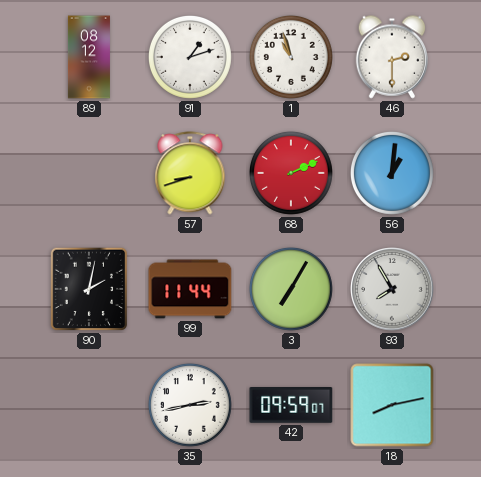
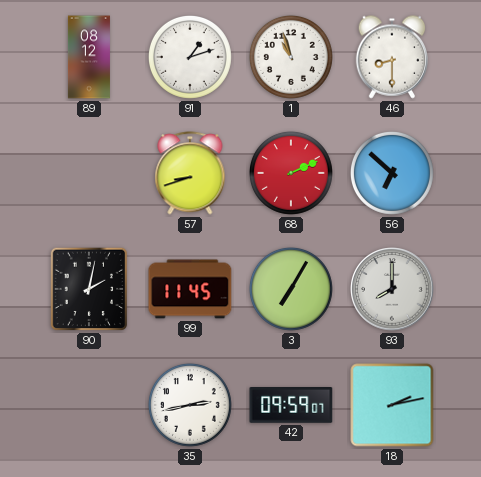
46: 2:30 -> 8:30 (392, 57)
56: 1:01 -> 6:52 (392, 173)
99: 11:44 -> 11:45 (190, 289)
93: 7:55 -> 8:00 (392, 289)
18: 8:13 -> 2:13 (392, 405)
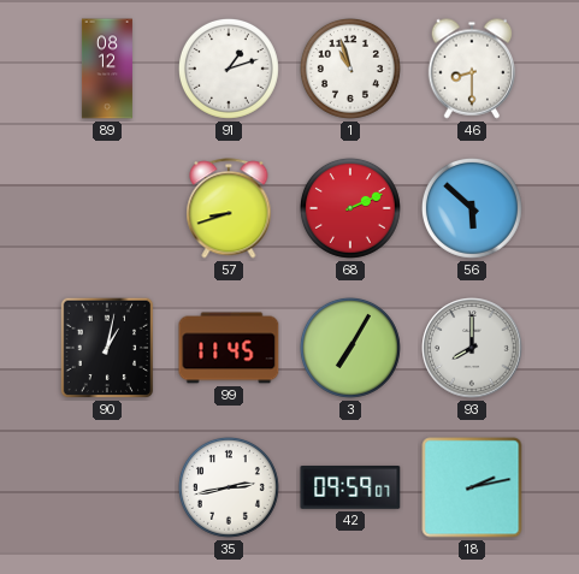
56: 6:52 -> 5:52 (472, 208)
90: 2:02 -> 1:02 (107, 348)
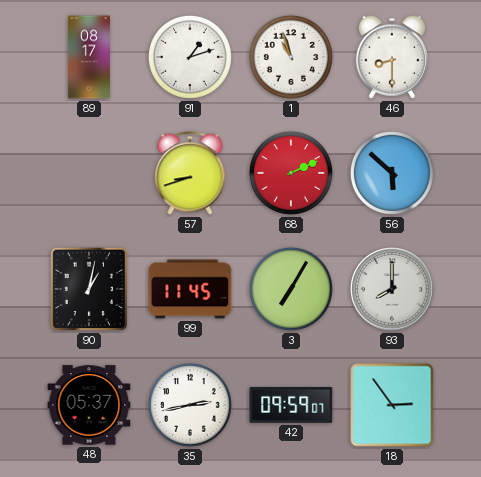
89: 08:12 -> 08:17 (89, 57)
48: none -> 05:37 (89, 405)
18: 2:13 -> 2:54 (392, 405)
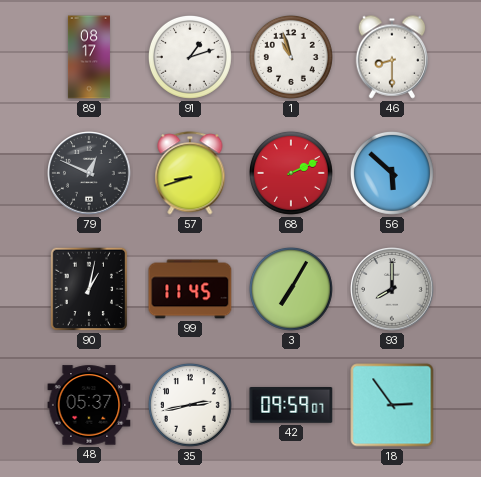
79: none -> 12:49 (89, 173)
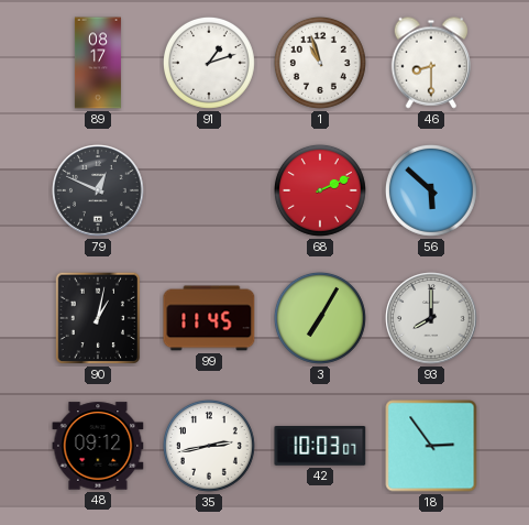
57: 8:42 -> none (190, 173)
48: 05:37 -> 09:12 (98, 446)
42: 09:59 -> 10:03 (320, 447)
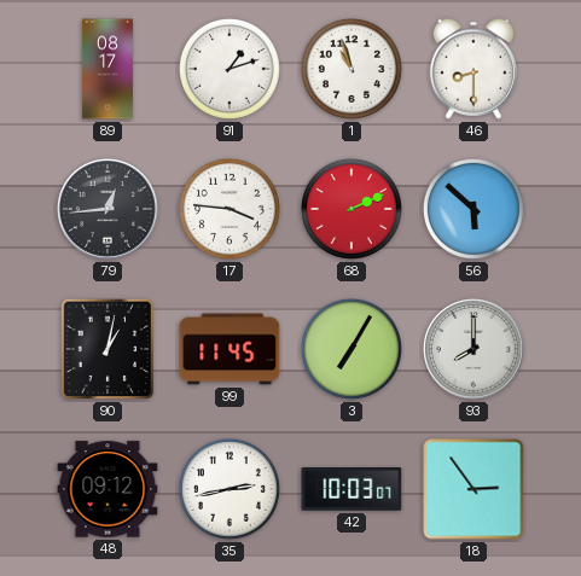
79: 12:49 -> 12:44 (108, 209)
17: none -> 3:46 (230, 209)
